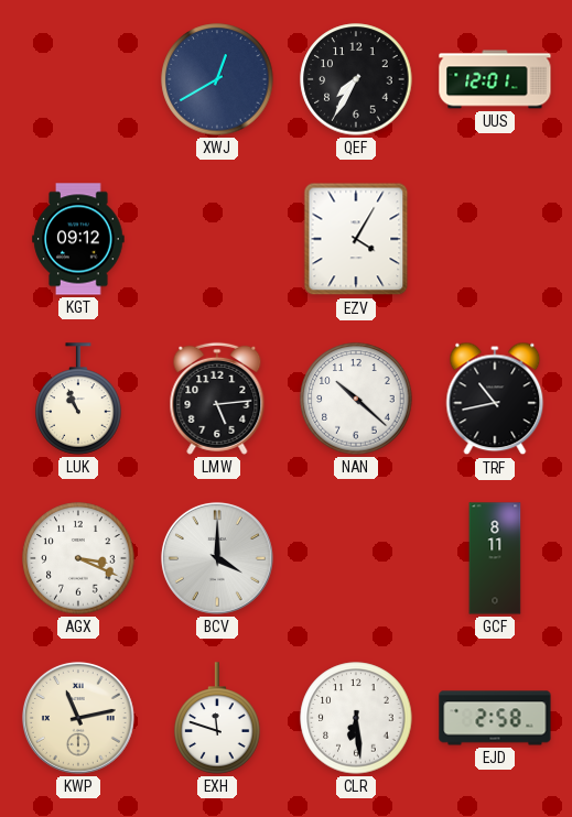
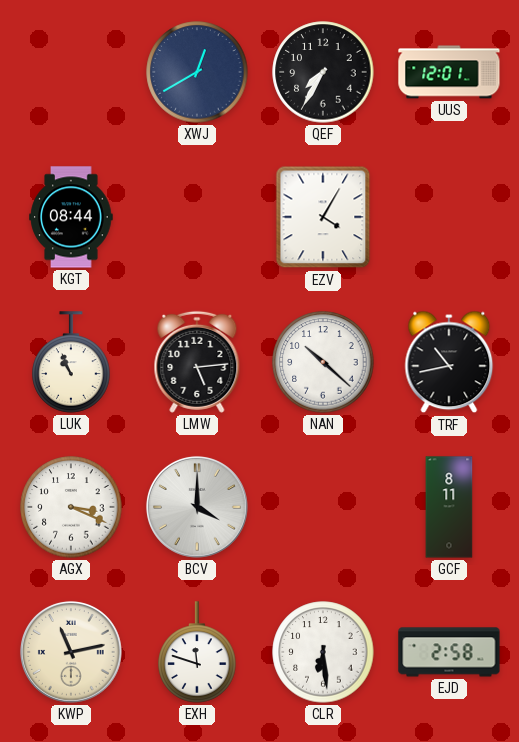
KGT: 09:12 -> 08:44 (71, 217)
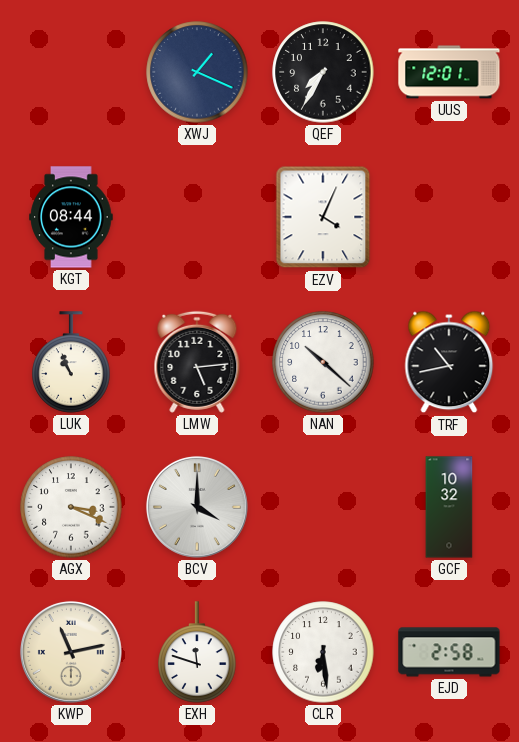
XWJ: 12:40 -> 1:19 (197, 72)
EZV: 4:05 -> 4:04 (323, 217)
GCF: 8:11 -> 10:32 (449, 507)
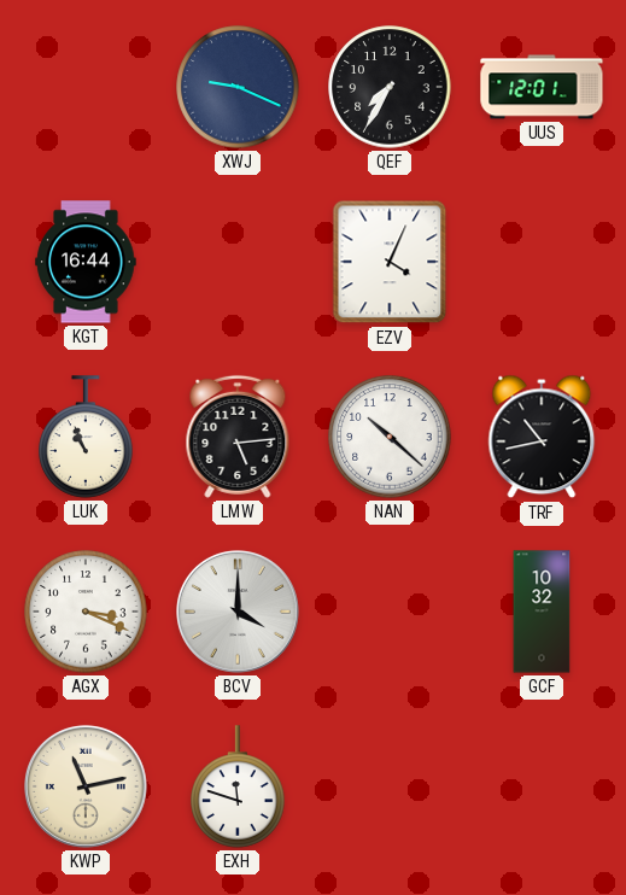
XWJ: 1:19 -> 9:19 (238, 87)
KGT: 08:44 -> 16:44 (86, 262)
CLR: 6:29 -> none (323, 652)
EJD: 2:58 -> none (449, 652)
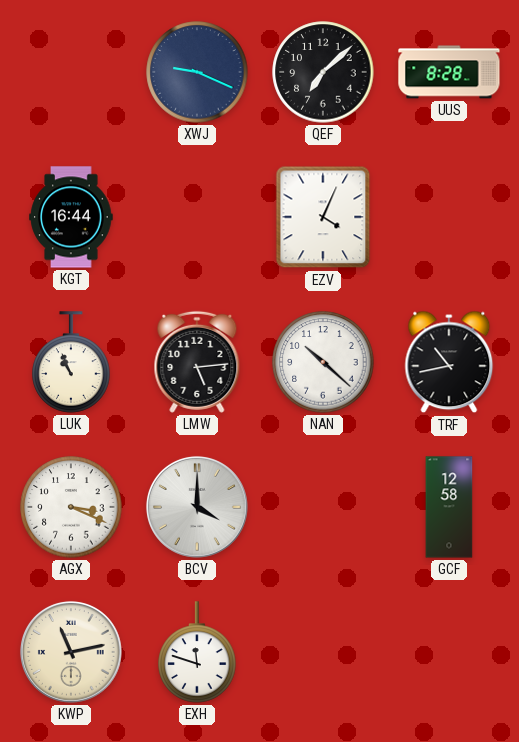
QEF: 7:35 -> 7:08 (323, 72)
UUS: 12:01 -> 8:28 (449, 72)
GCF: 10:32 -> 12:58 (449, 507)
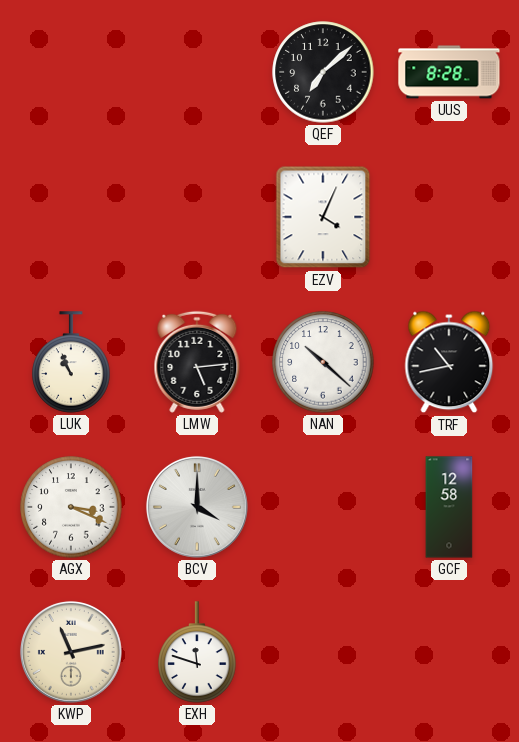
XWJ: 9:19 -> none (197, 72)
KGT: 16:44 -> none (71, 217)
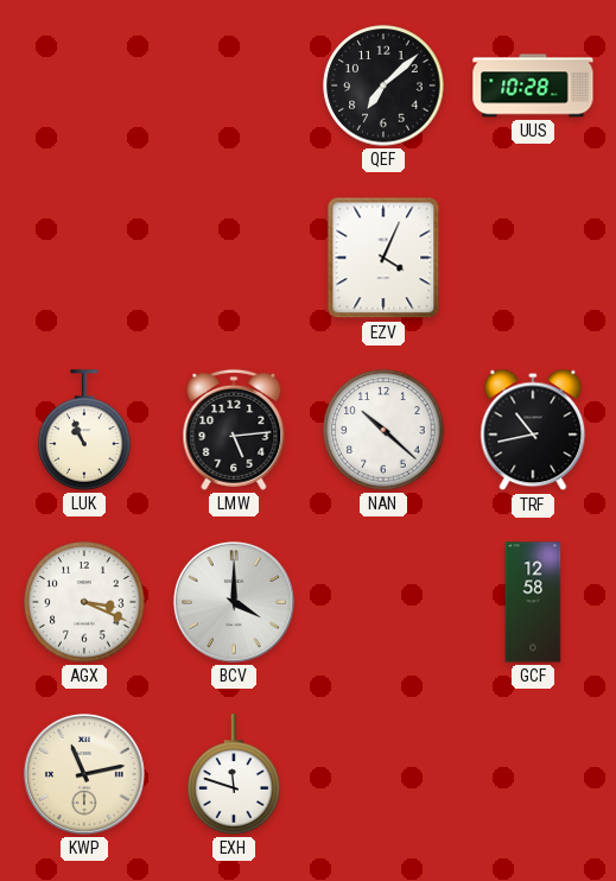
UUS: 8:28 -> 10:28 (533, 85)
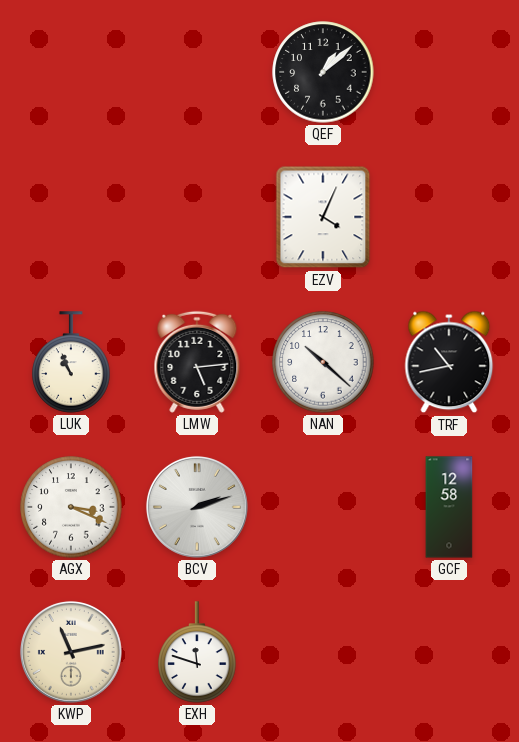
QEF: 7:08 -> 1:08 (323, 72)
UUS: 10:28 -> none (533, 85)
BCV: 4:00 -> 2:12 (197, 507)
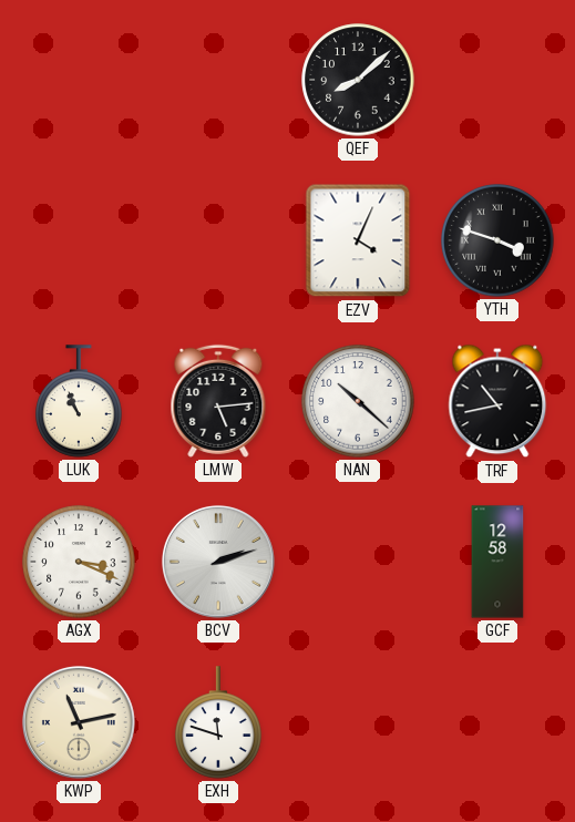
QEF: 1:08 -> 8:08 (358, 80)
YTH: none -> 3:48 (497, 240)
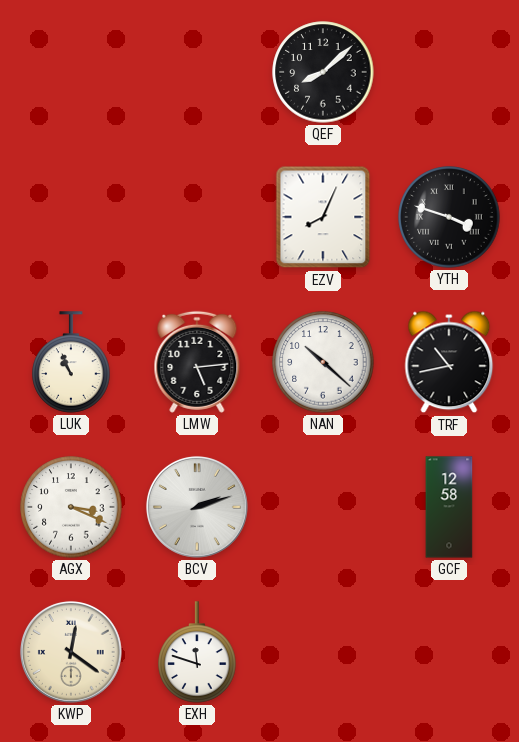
EZV: 4:04 -> 8:04 (323, 217)
KWP: 11:13 -> 12:21 (71, 652)
